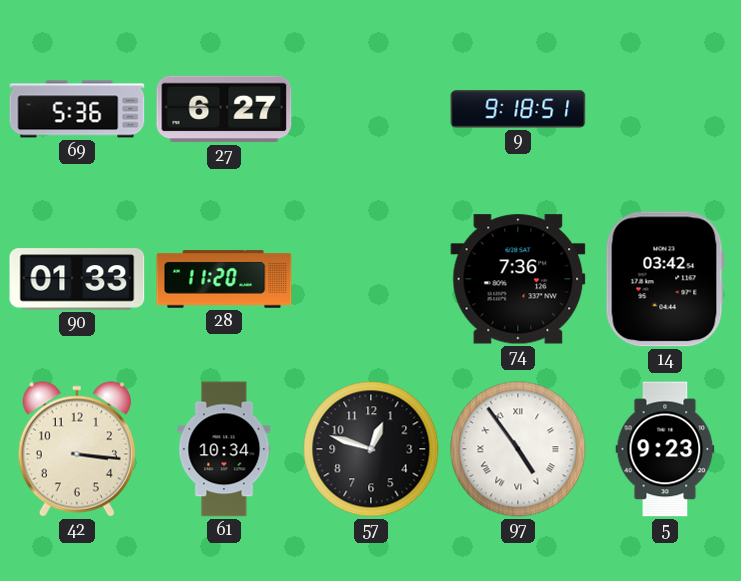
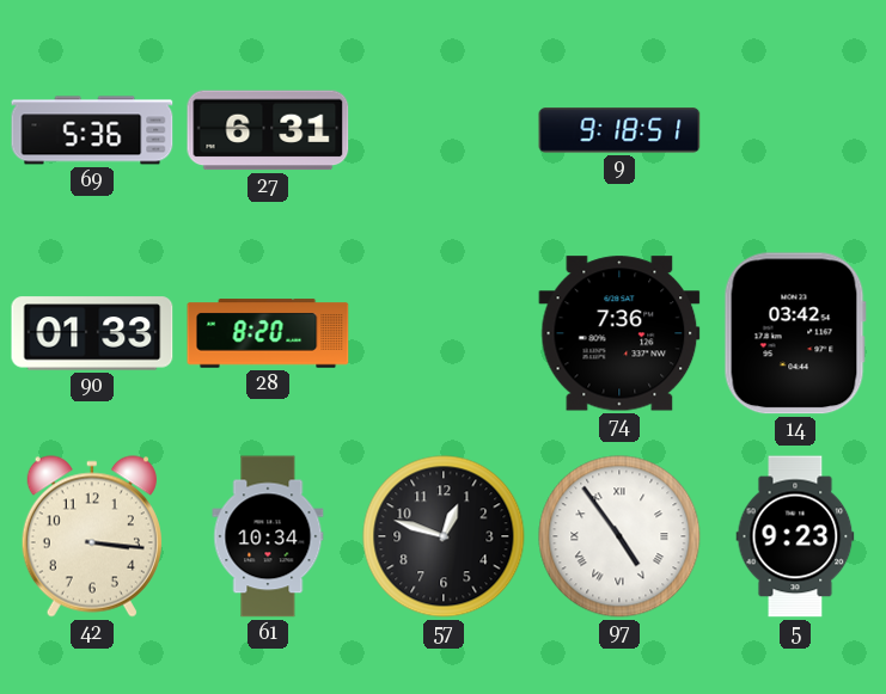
27: 6:27 -> 6:31 (268, 130)
28: 11:20 -> 8:20 (268, 333)
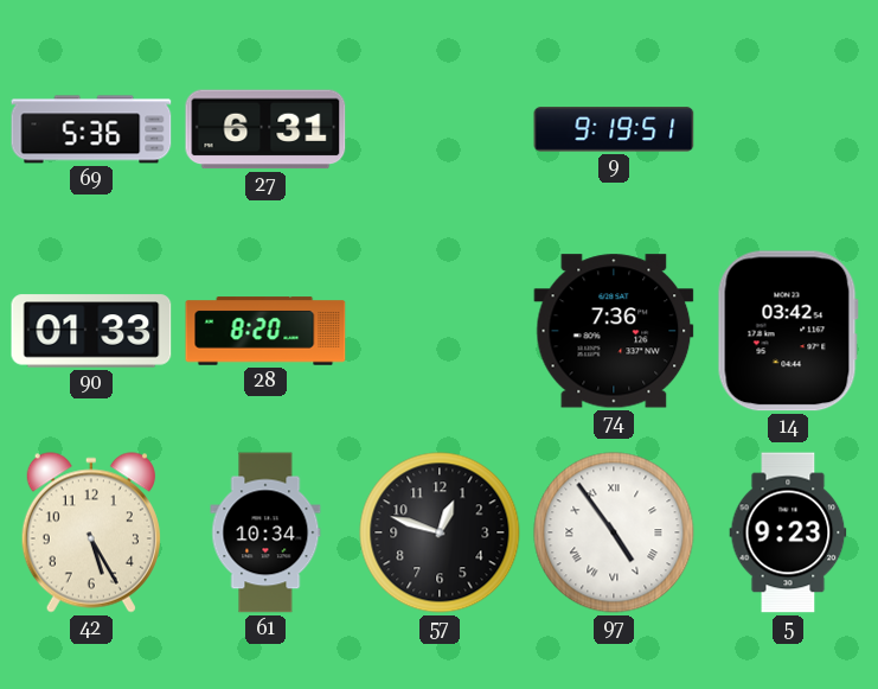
9: 9:18 -> 9:19 (614, 129)
42: 3:16 -> 5:25 (91, 532)
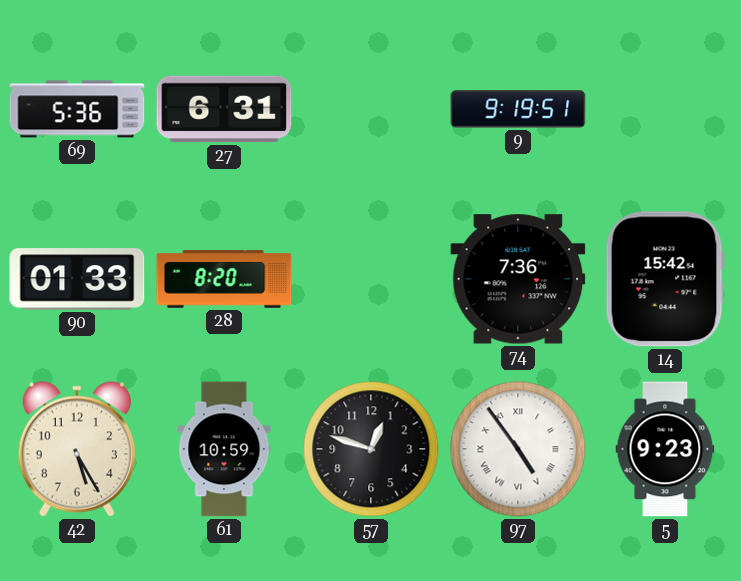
14: 03:42 -> 15:42 (665, 279)
61: 10:34 -> 10:59 (224, 449)
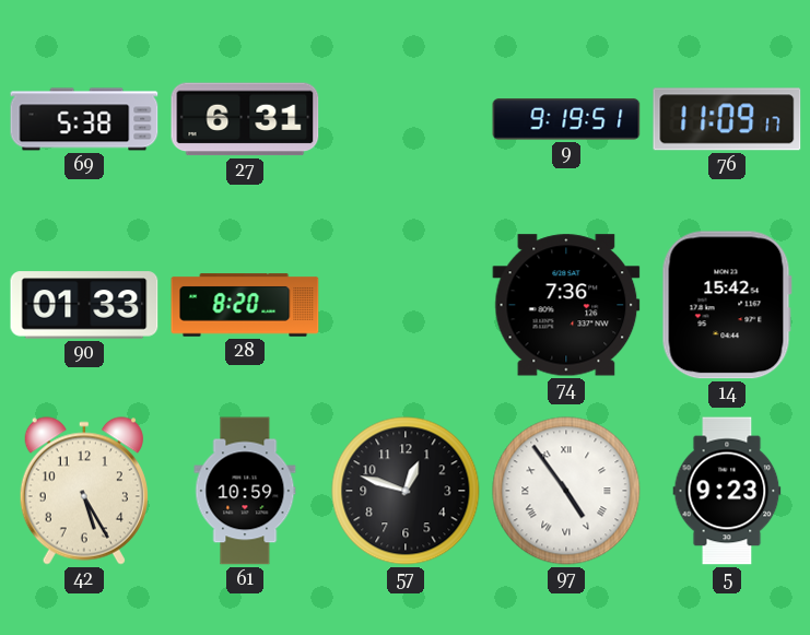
69: 5:36 -> 5:38 (84, 119)
76: none -> 11:09 (727, 119)
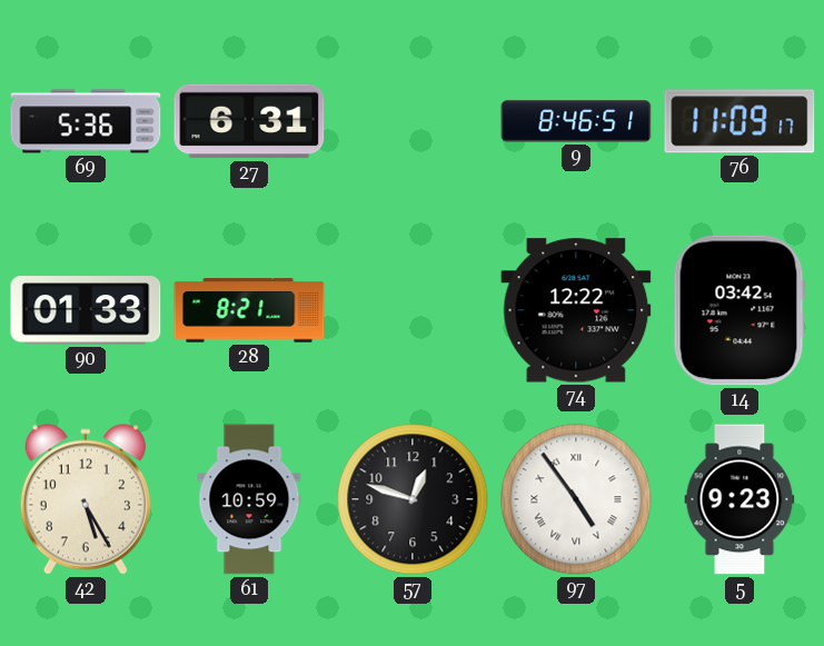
69: 5:38 -> 5:36 (86, 121)
9: 9:19 -> 8:46 (576, 121)
28: 8:20 -> 8:21 (249, 310)
74: 7:36 -> 12:22 (576, 310)
14: 15:42 -> 03:42 (739, 310)
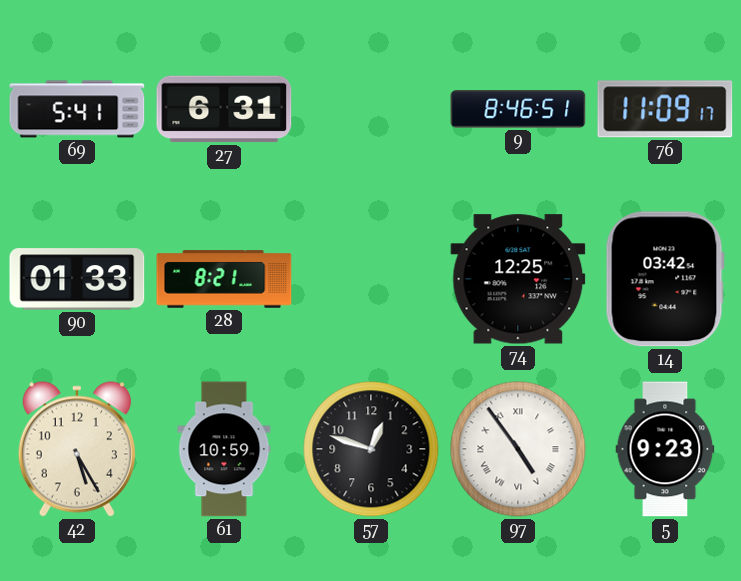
69: 5:36 -> 5:41 (77, 109)
74: 12:22 -> 12:25 (518, 279)
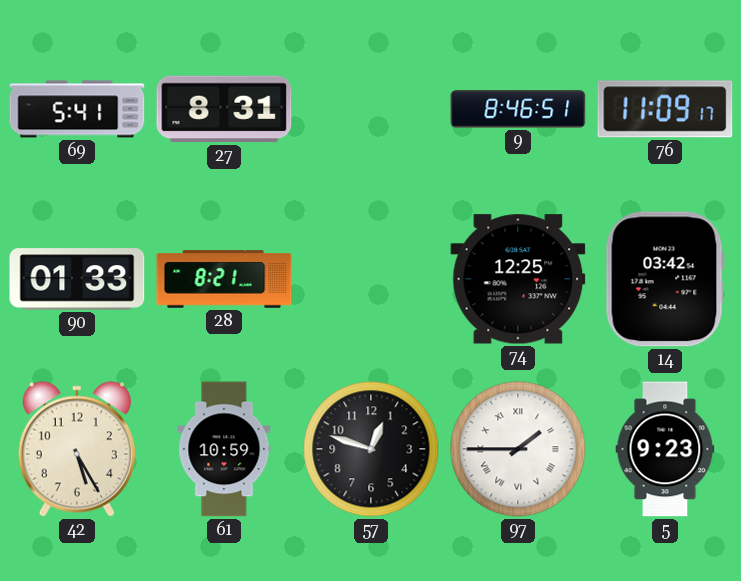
27: 6:31 -> 8:31 (224, 109)
97: 4:54 -> 1:45 (518, 449)
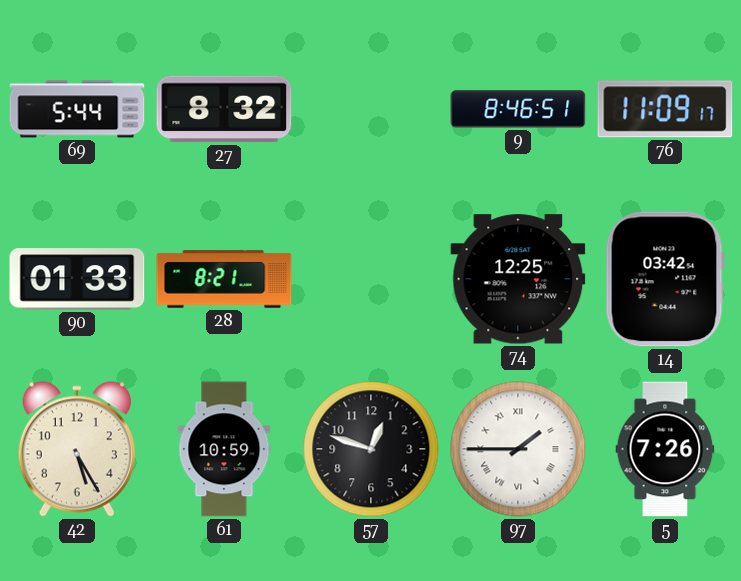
69: 5:41 -> 5:44 (77, 109)
27: 8:31 -> 8:32 (224, 109)
5: 9:23 -> 7:26 (665, 449)
